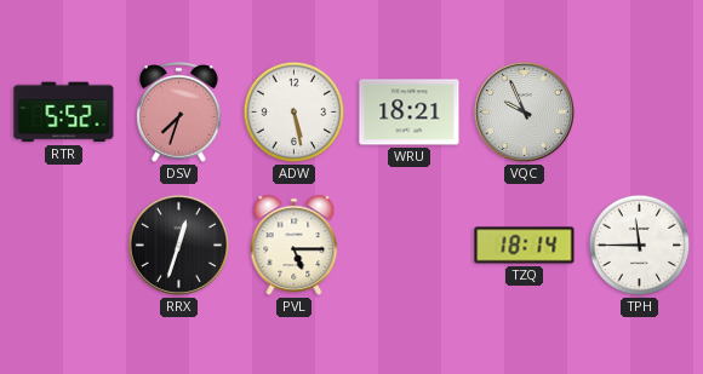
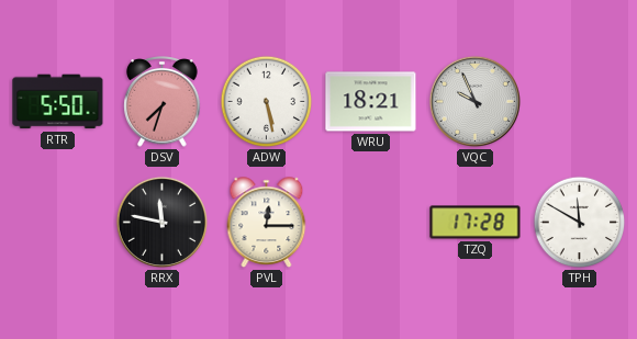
RTR: 5:52 -> 5:50 (58, 102)
RRX: 12:33 -> 11:47 (161, 222)
PVL: 5:15 -> 12:15 (267, 223)
TZQ: 18:14 -> 17:28 (476, 223)
TPH: 11:45 -> 11:50 (580, 223)
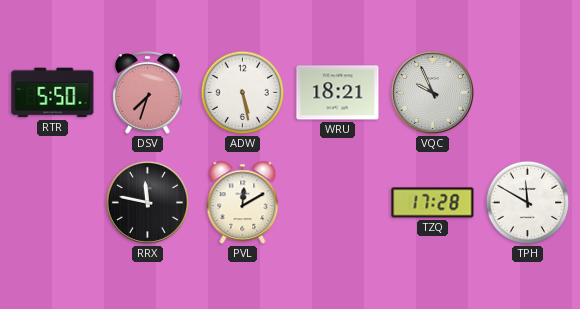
PVL: 12:15 -> 12:10 (243, 203)
